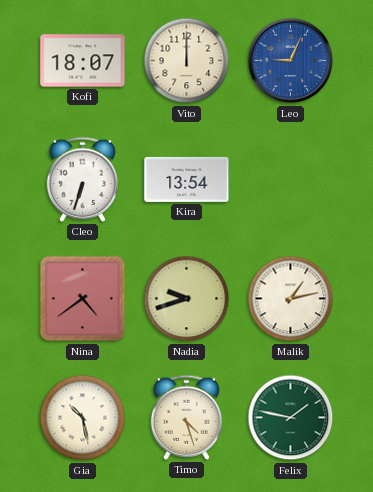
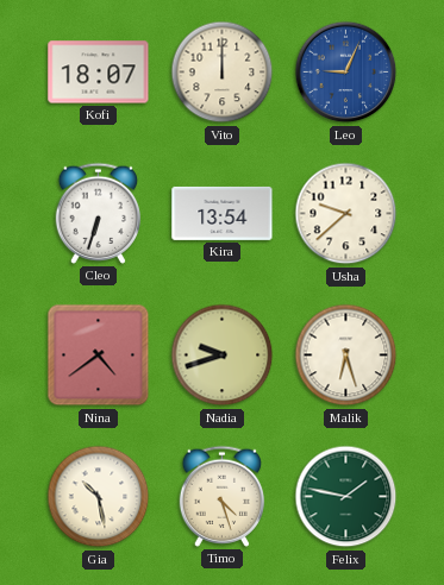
Usha: none -> 9:38 (346, 214)
Malik: 1:13 -> 6:27 (346, 356)
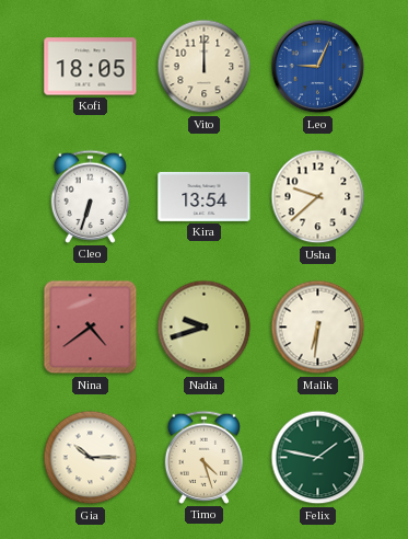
Kofi: 18:07 -> 18:05 (91, 67)
Malik: 6:27 -> 6:31 (318, 328)
Gia: 10:28 -> 10:15 (91, 458)
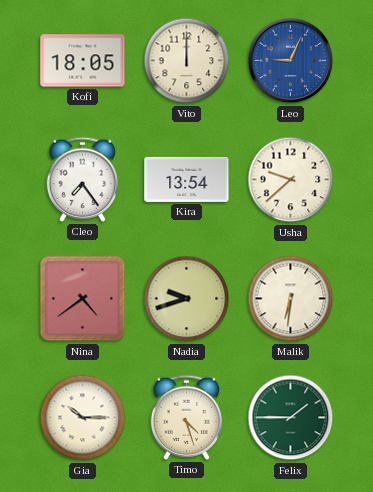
Cleo: 6:33 -> 7:24 (82, 179)
Felix: 1:47 -> 1:45 (291, 418)
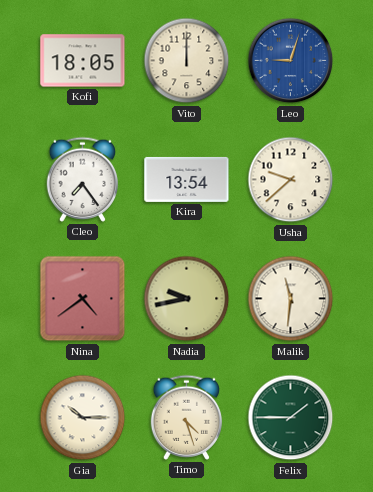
Leo: 9:04 -> 9:03 (291, 61)
Nadia: 9:42 -> 9:43 (187, 299)
Malik: 6:31 -> 11:31 (291, 299)
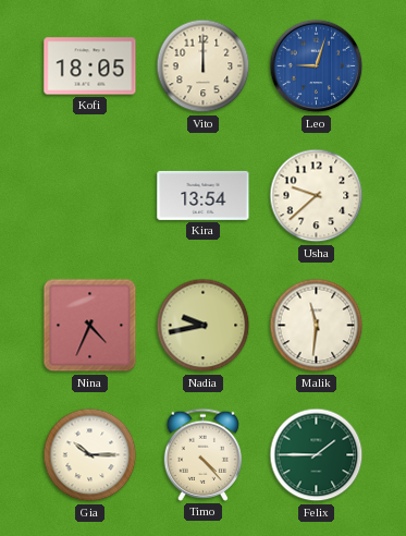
Cleo: 7:24 -> none (82, 179)
Nina: 4:39 -> 4:34 (90, 326)
Timo: 4:27 -> 4:23 (202, 454)
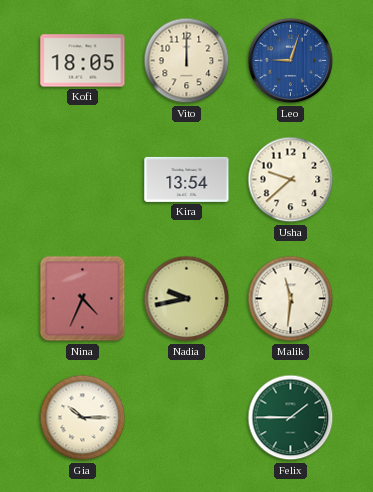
Timo: 4:23 -> none (202, 454)
